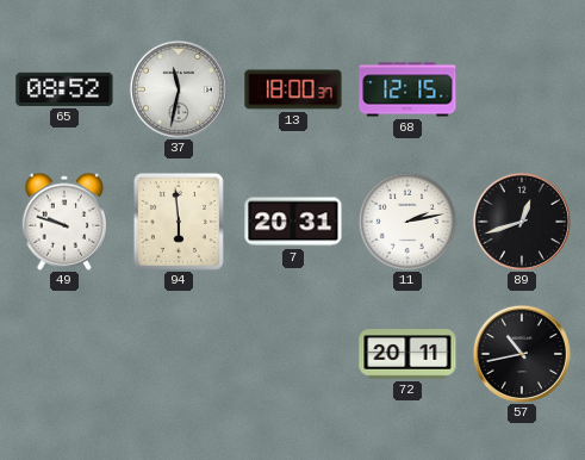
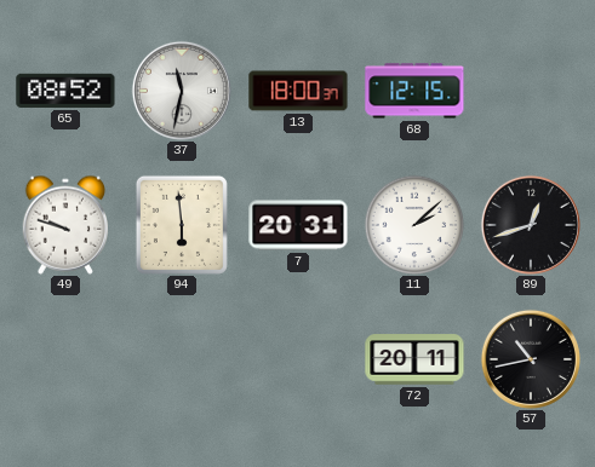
11: 2:13 -> 2:08 (414, 225)
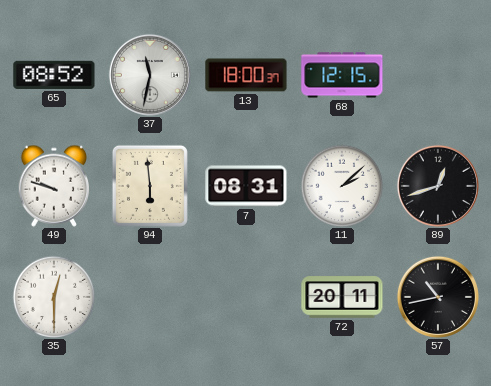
7: 20:31 -> 08:31 (246, 186)
35: none -> 12:30 (54, 297)
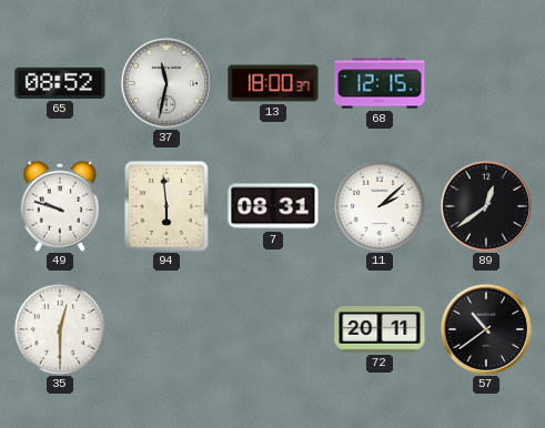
89: 12:42 -> 12:39 (486, 206)
57: 10:43 -> 10:39 (486, 329)
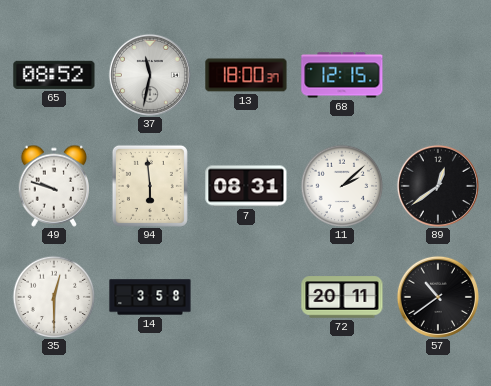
14: none -> 3:58 (150, 297)
